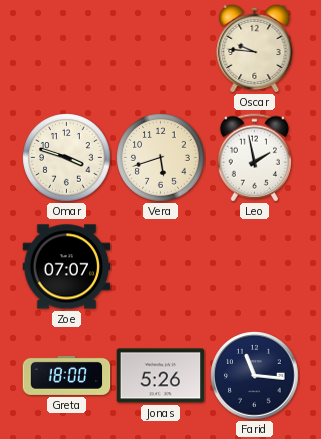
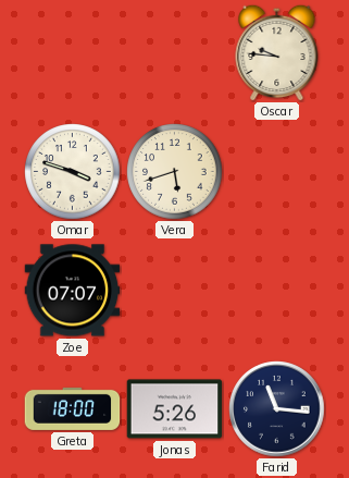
Leo: 1:58 -> none (254, 158)
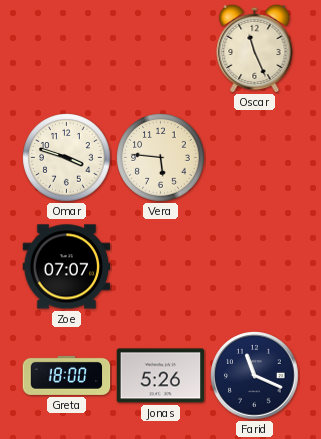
Oscar: 9:46 -> 11:26 (255, 48)
Vera: 5:42 -> 5:46 (161, 158)
Farid: 11:16 -> 11:19 (255, 376)
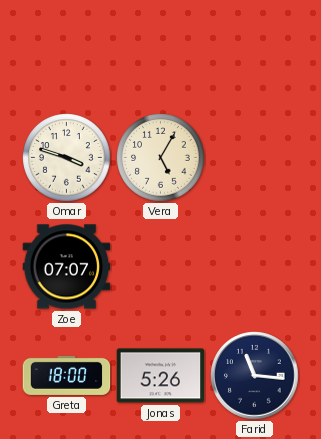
Oscar: 11:26 -> none (255, 48)
Vera: 5:46 -> 5:05 (161, 158)
Farid: 11:19 -> 11:16 (255, 376)
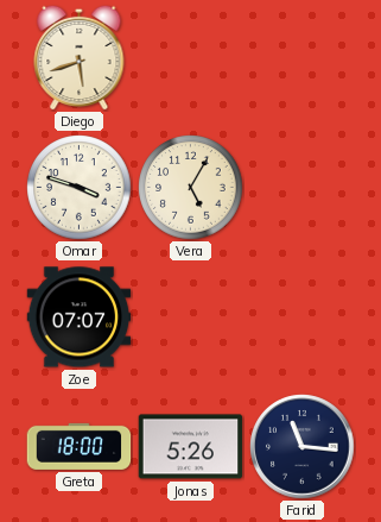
Diego: none -> 5:42 (80, 57)
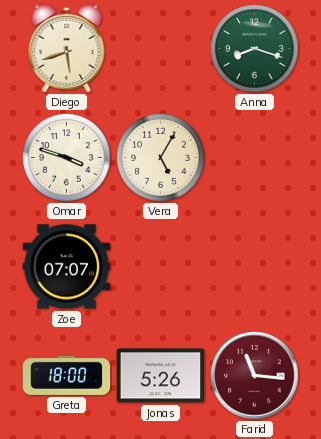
Anna: none -> 8:18 (255, 49)
Farid dial: navy -> burgundy (255, 376)
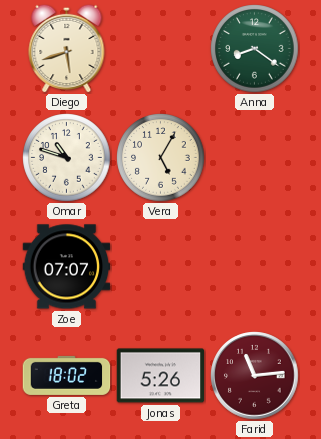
Anna: 8:18 -> 8:21 (255, 49)
Omar: 3:48 -> 10:48 (67, 158)
Greta: 18:00 -> 18:02 (67, 375)
Farid: 11:16 -> 11:14 (255, 376)
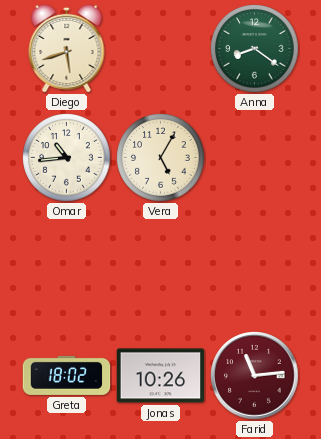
Omar: 10:48 -> 10:44 (67, 158)
Zoe: 07:07 -> none (67, 267)
Jonas: 5:26 -> 10:26 (161, 376)
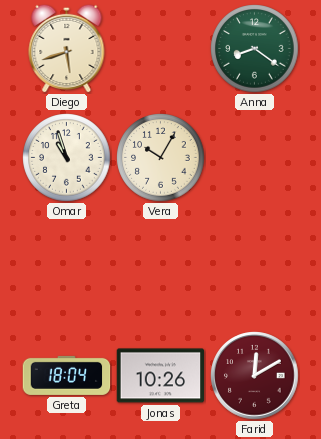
Omar: 10:44 -> 10:57 (67, 158)
Vera: 5:05 -> 10:05 (161, 158)
Greta: 18:02 -> 18:04 (67, 375)
Farid: 11:14 -> 12:10 (255, 376)
